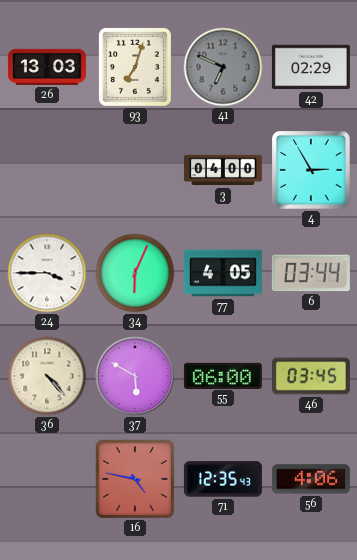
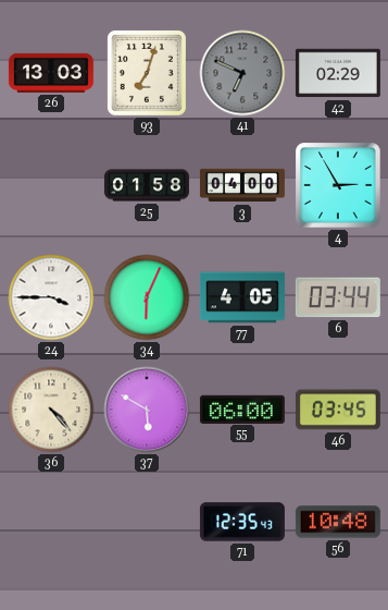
25: none -> 01:58 (147, 185)
16: 4:47 -> none (135, 479)
56: 4:06 -> 10:48 (338, 522)
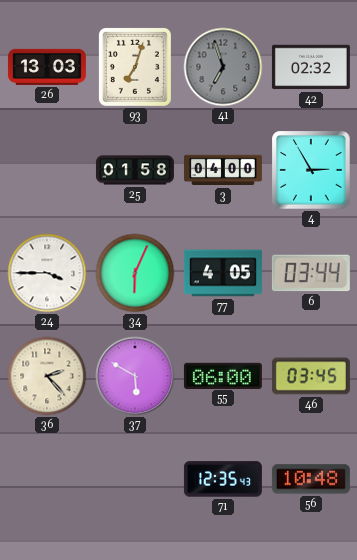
41: 6:49 -> 6:57 (223, 67)
42: 02:29 -> 02:32 (311, 67)
36: 4:23 -> 2:23 (47, 376)
